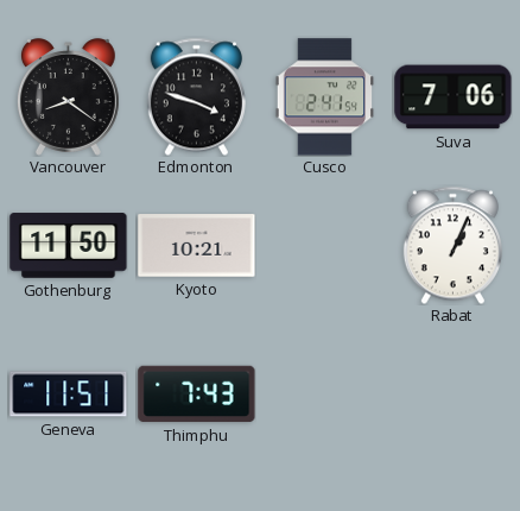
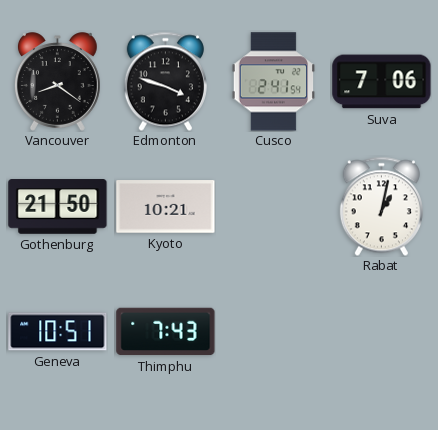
Gothenburg: 11:50 -> 21:50 (58, 207)
Rabat: 1:04 -> 1:02 (381, 206)
Geneva: 11:51 -> 10:51 (58, 332)
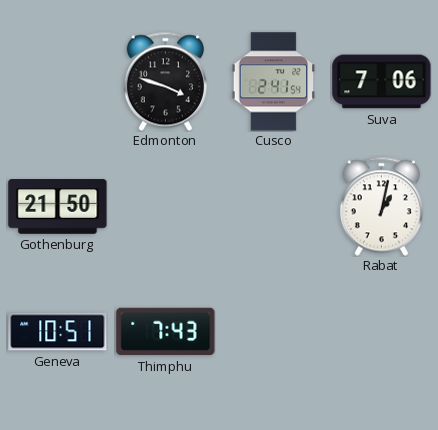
Vancouver: 8:21 -> none (57, 82)
Kyoto: 10:21 -> none (166, 207)
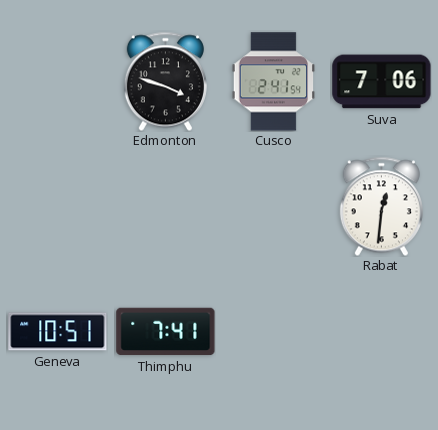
Gothenburg: 21:50 -> none (58, 207)
Rabat: 1:02 -> 12:31 (381, 206)
Thimphu: 7:43 -> 7:41 (166, 332)
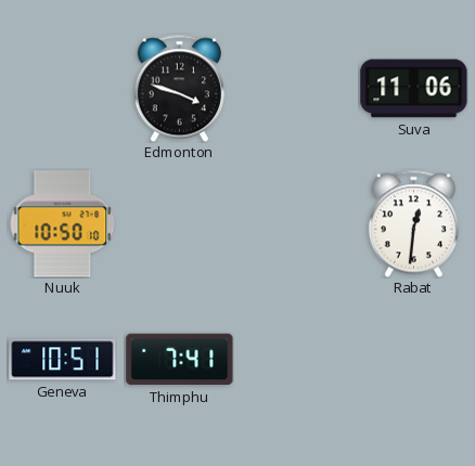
Cusco: 2:41 -> none (274, 82)
Suva: 7:06 -> 11:06 (414, 89)
Nuuk: none -> 10:50 (63, 224)
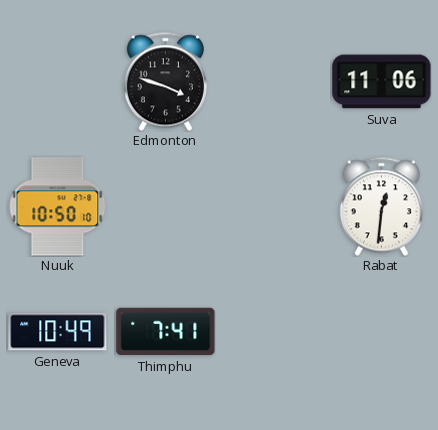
Geneva: 10:51 -> 10:49 (58, 332)
